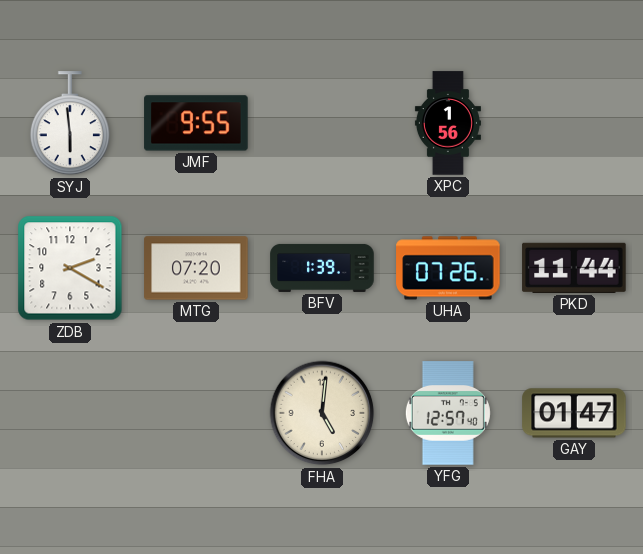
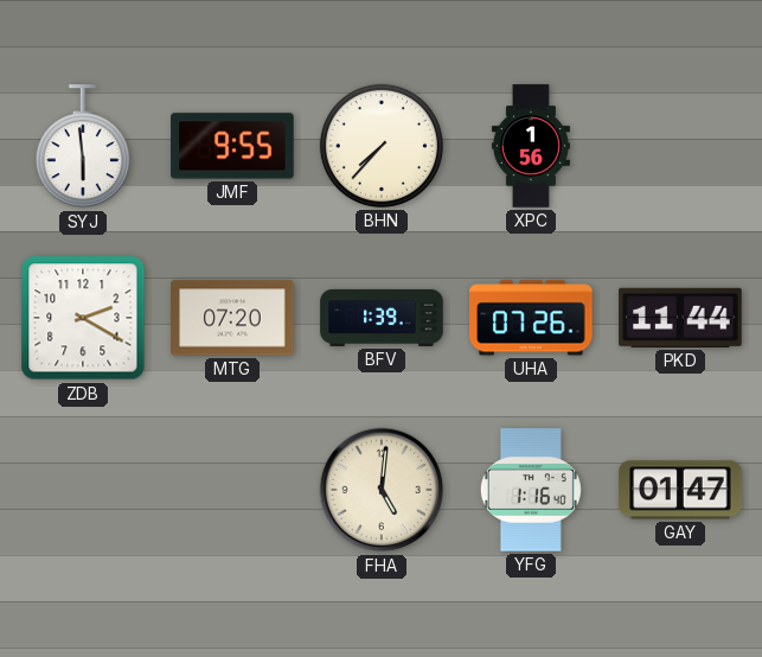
BHN: none -> 7:37 (382, 146)
YFG: 12:57 -> 1:16 (531, 490)
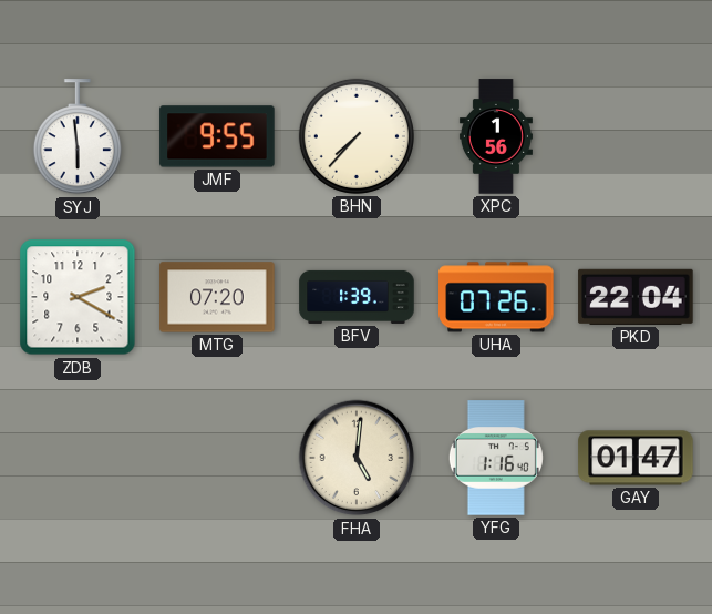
PKD: 11:44 -> 22:04 (636, 297)
